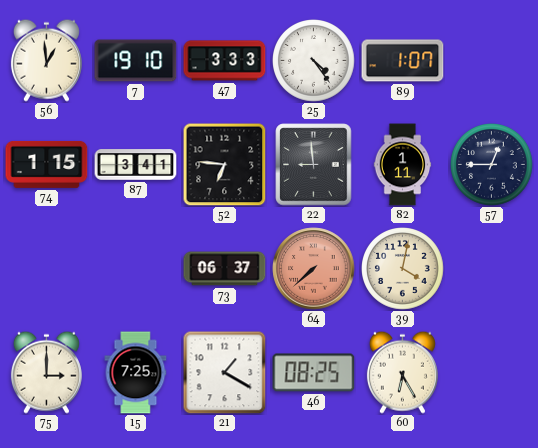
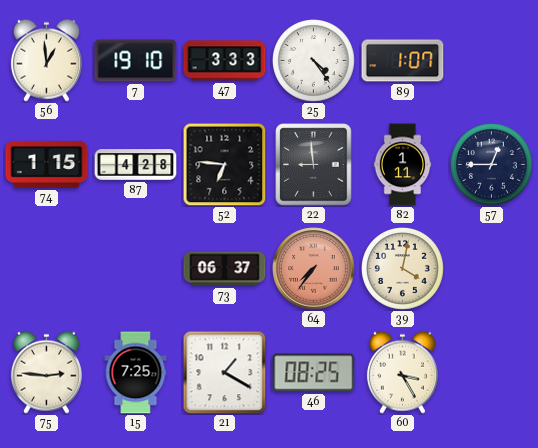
87: 3:41 -> 4:28 (136, 165)
64: 7:38 -> 7:36 (314, 269)
75: 3:00 -> 2:46 (46, 372)
60: 6:25 -> 3:25 (402, 372)
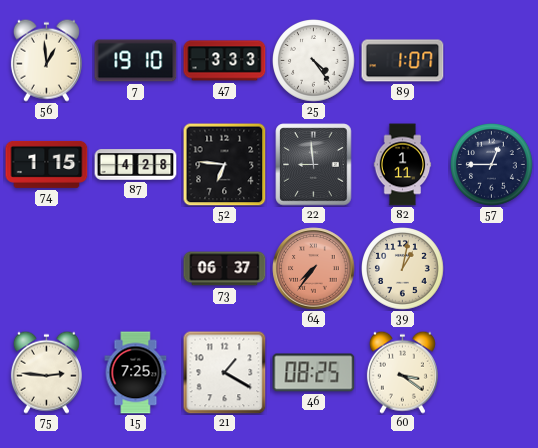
39: 4:02 -> 1:02 (403, 269)
60: 3:25 -> 3:21 (402, 372)
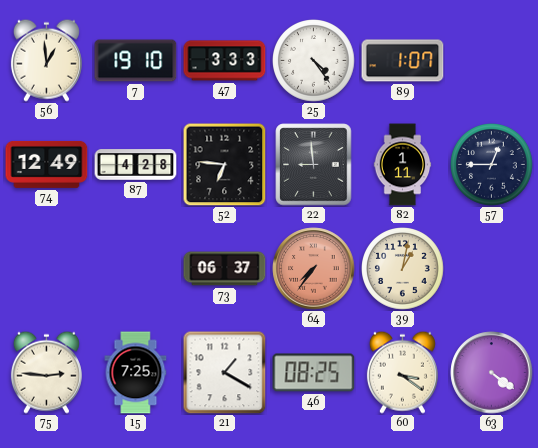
74: 1:15 -> 12:49 (47, 164)
63: none -> 4:21 (492, 373)
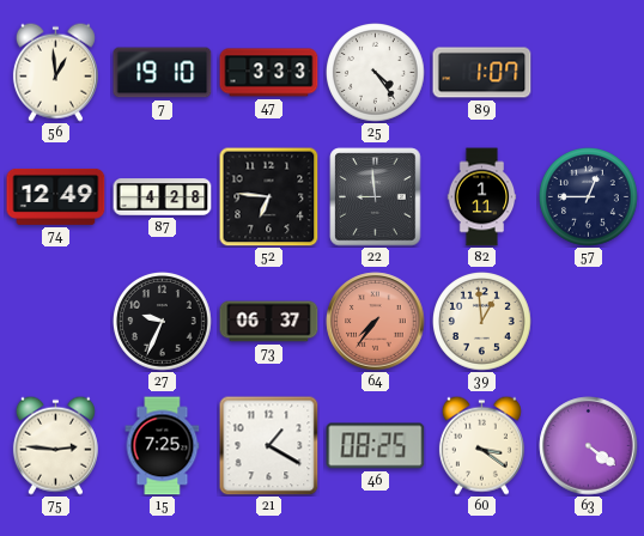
27: none -> 9:34 (163, 322)
39: 1:02 -> 12:59 (482, 322)
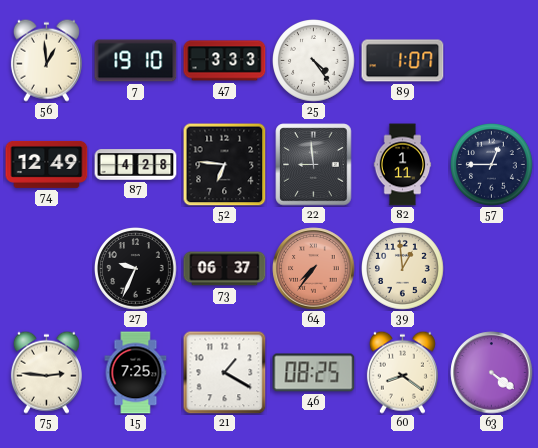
60: 3:21 -> 8:21 (402, 372)
